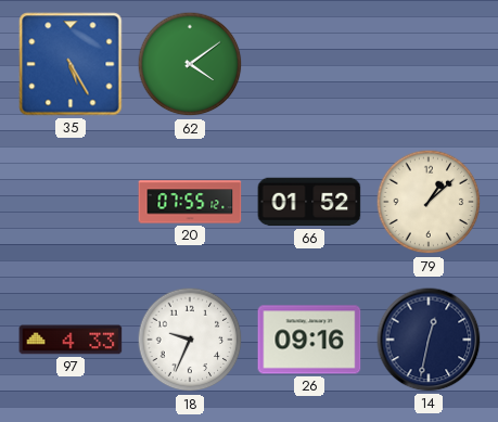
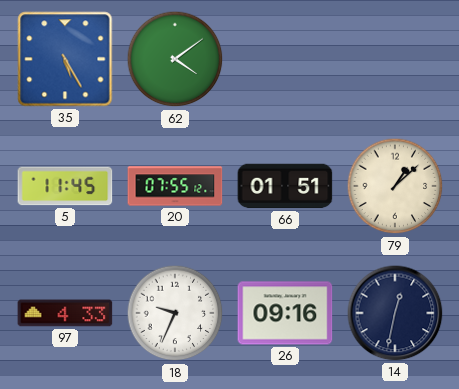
5: none -> 11:45 (65, 186)
66: 01:52 -> 01:51 (285, 186)
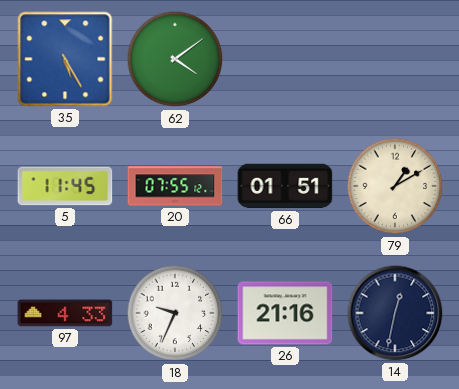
79: 1:08 -> 1:10 (395, 186)
26: 09:16 -> 21:16 (285, 313)
